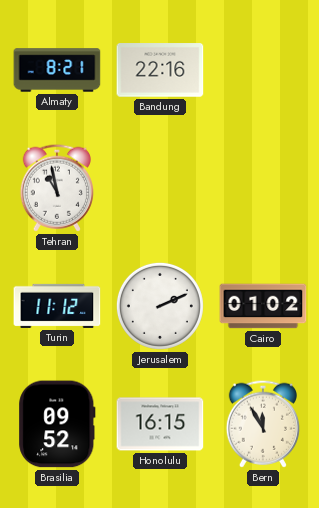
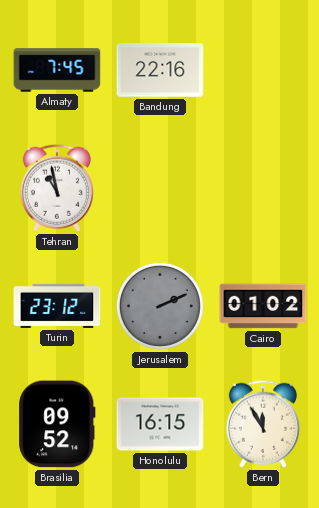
Almaty: 8:21 -> 7:45 (57, 70)
Turin: 11:12 -> 23:12 (57, 306)
Jerusalem dial: white -> grey (160, 306)
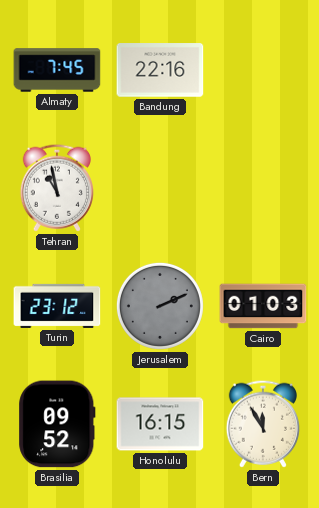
Cairo: 01:02 -> 01:03 (263, 306)
